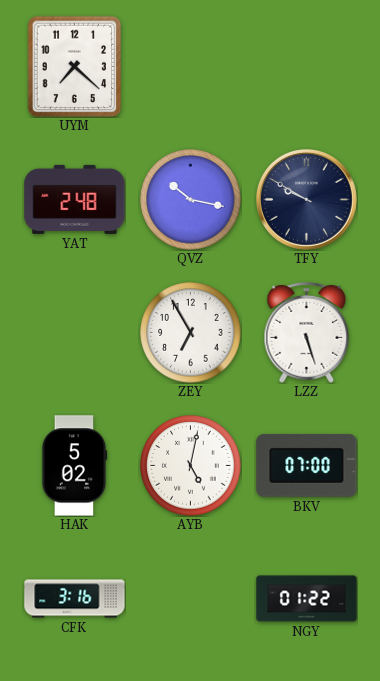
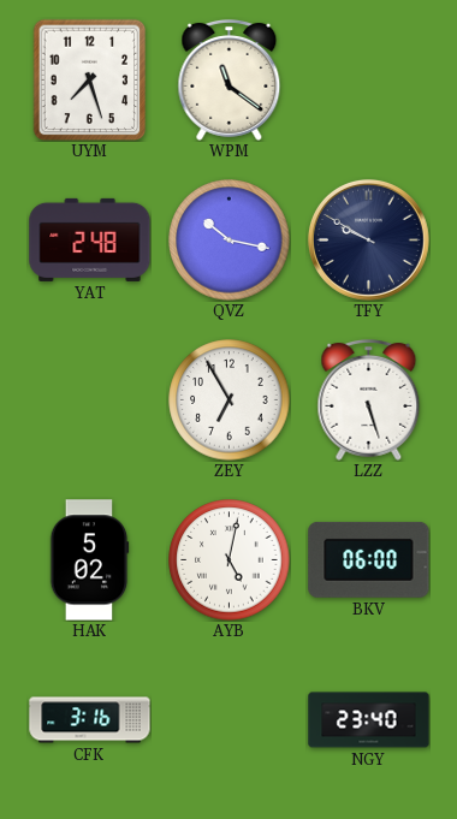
UYM: 7:22 -> 7:27 (90, 79)
WPM: none -> 11:21 (230, 79)
BKV: 07:00 -> 06:00 (369, 559)
NGY: 01:22 -> 23:40 (369, 720)
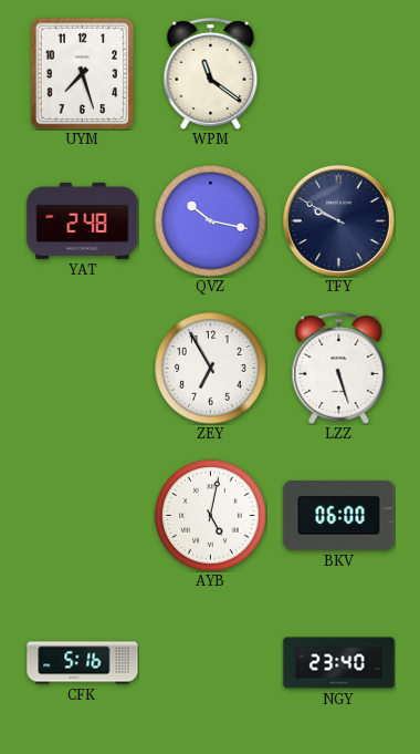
HAK: 5:02 -> none (89, 560)
CFK: 3:16 -> 5:16 (83, 663)
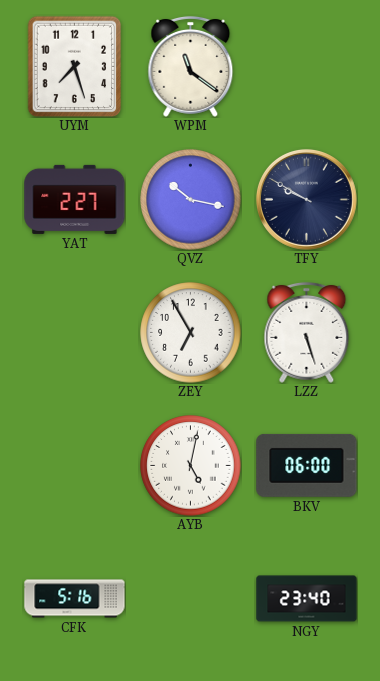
YAT: 2:48 -> 2:27 (75, 199)
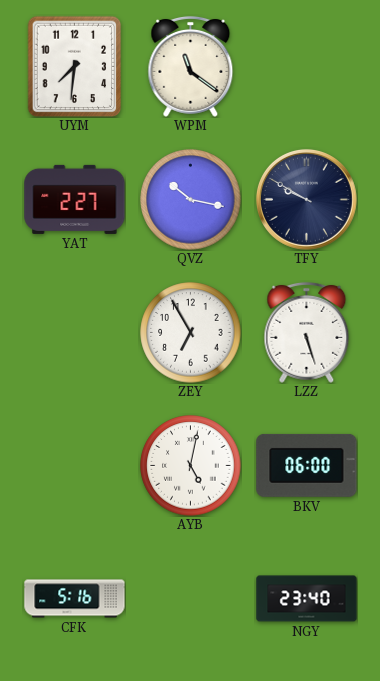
UYM: 7:27 -> 7:31 (75, 66)
